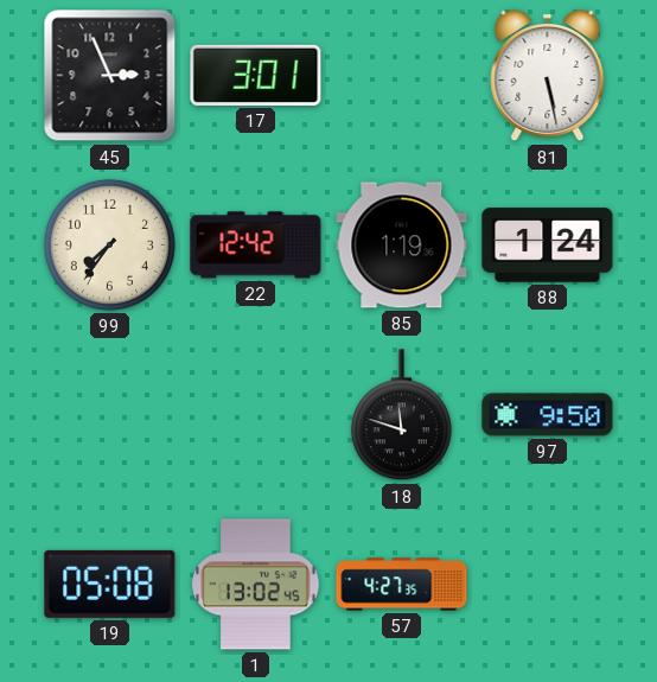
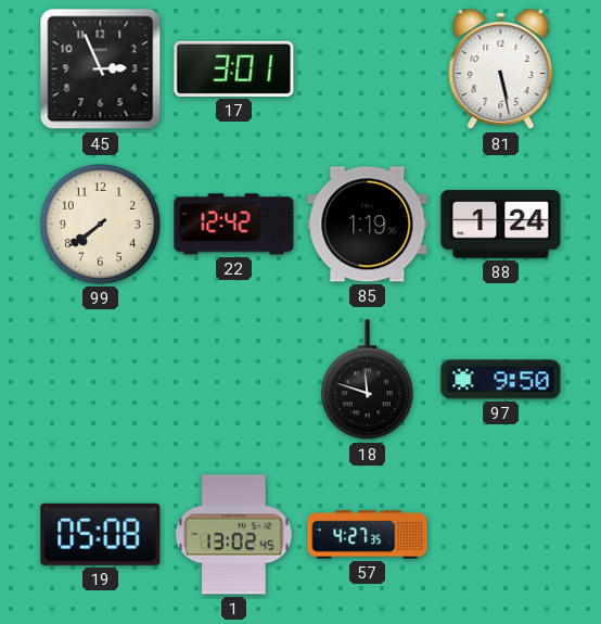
99: 7:36 -> 7:39 (100, 224)
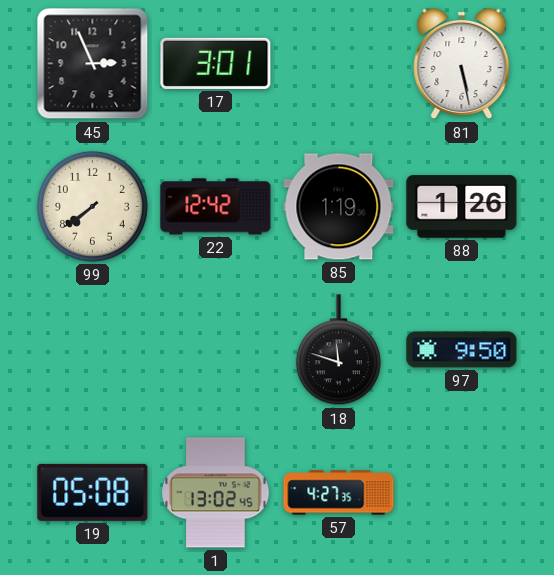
88: 1:24 -> 1:26 (462, 207)
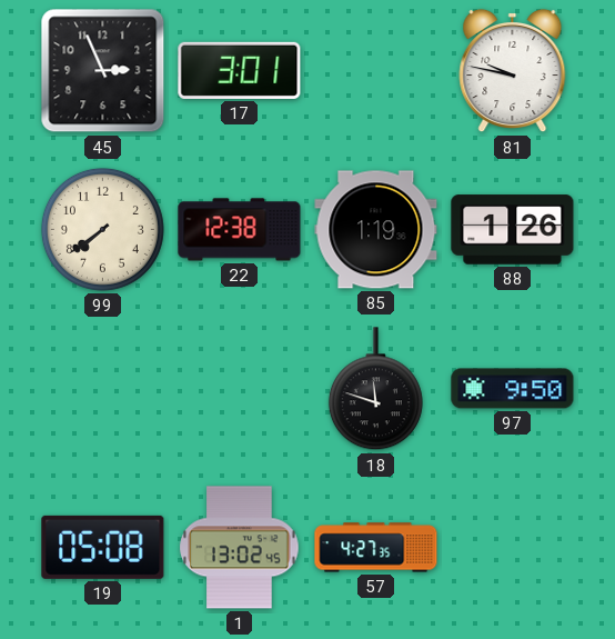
81: 5:28 -> 9:47 (513, 71)
22: 12:42 -> 12:38 (240, 230)
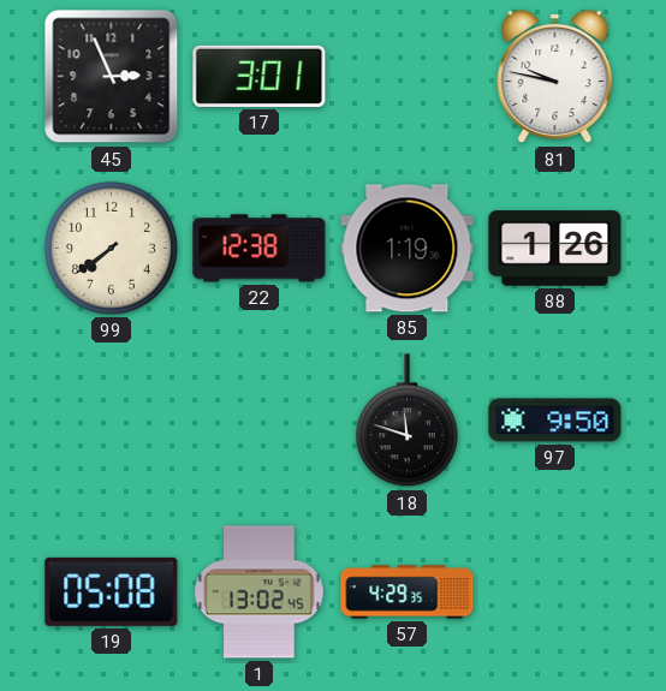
57: 4:27 -> 4:29 (408, 592)
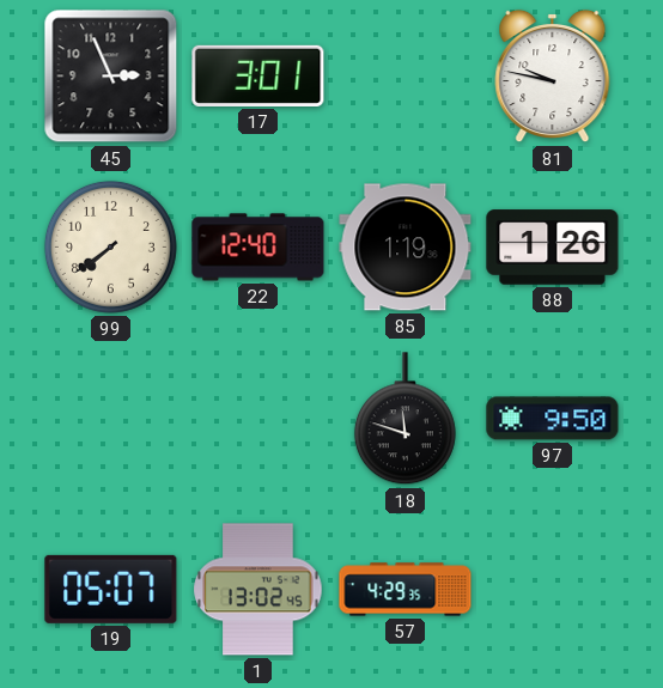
22: 12:38 -> 12:40 (258, 248)
19: 05:08 -> 05:07 (111, 589)
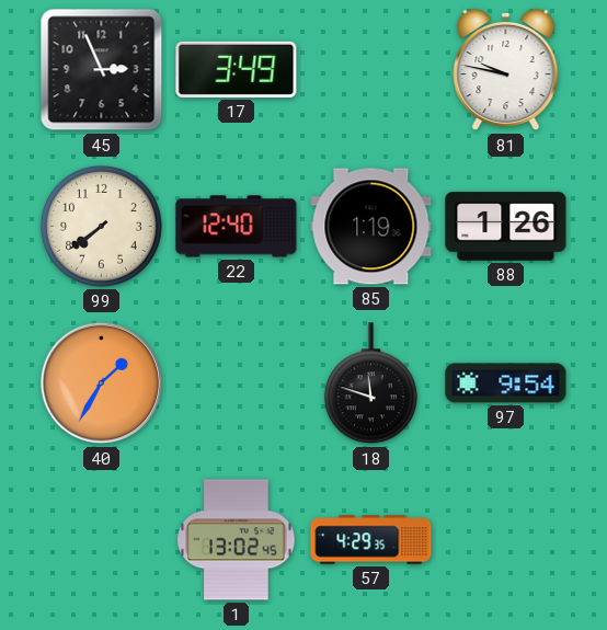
17: 3:01 -> 3:49 (237, 69)
40: none -> 1:35 (102, 383)
97: 9:50 -> 9:54 (506, 383)
19: 05:07 -> none (111, 589)
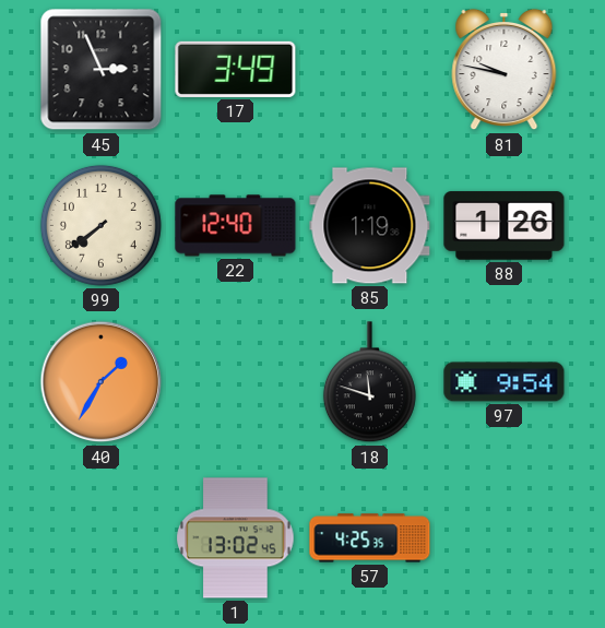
57: 4:29 -> 4:25 (370, 538)
